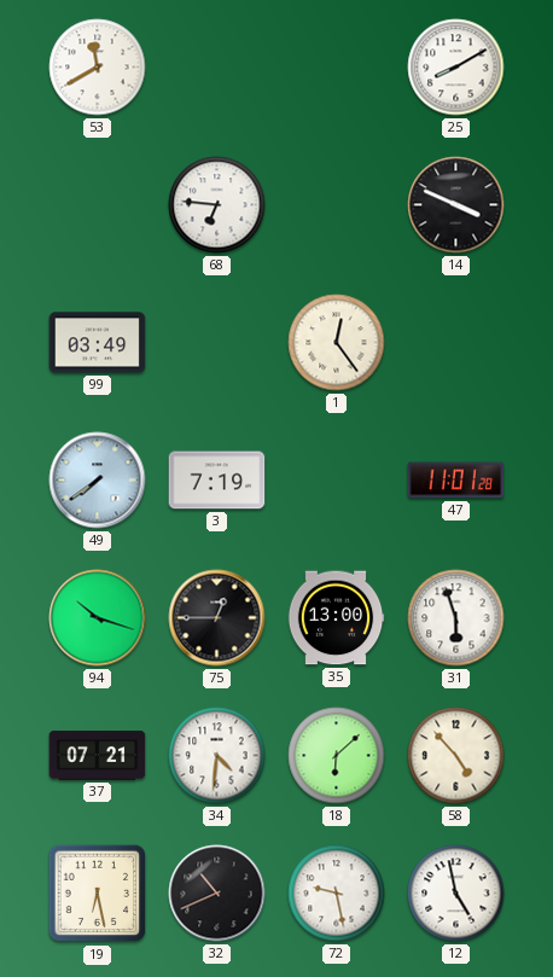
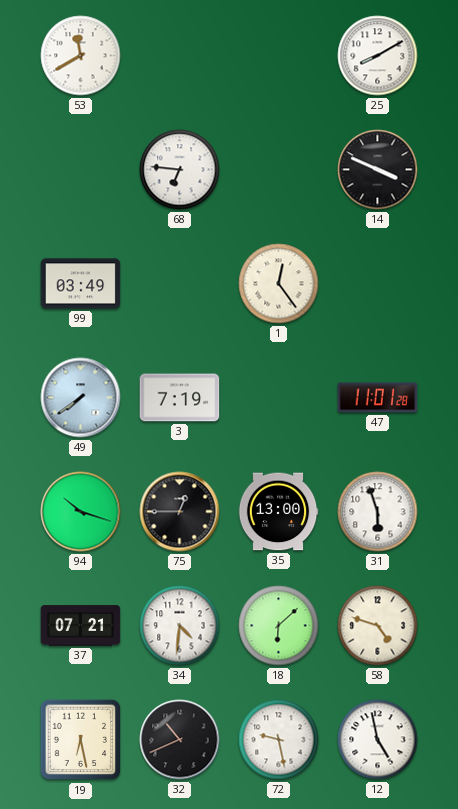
58: 4:53 -> 4:48 (378, 626)
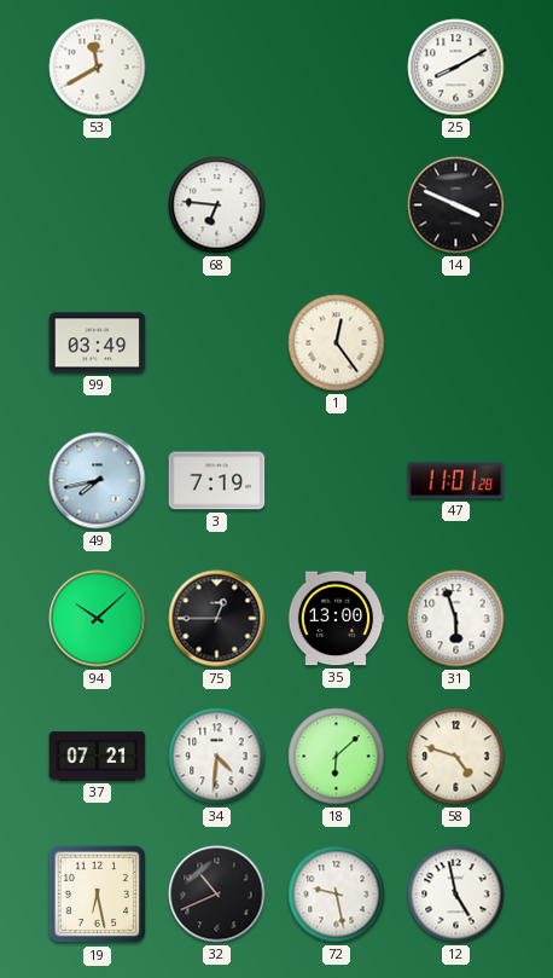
49: 7:39 -> 7:43 (98, 481)
94: 10:18 -> 10:08 (98, 619)
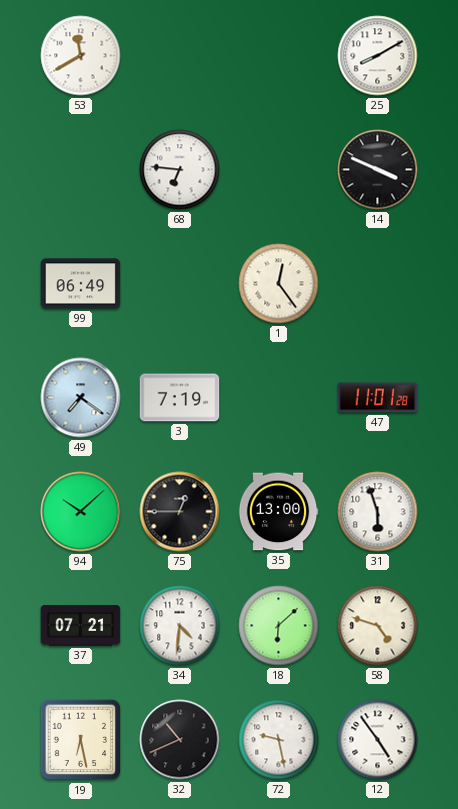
99: 03:49 -> 06:49 (81, 284)
49: 7:43 -> 7:21 (81, 398)
12: 4:58 -> 4:54 (378, 740)
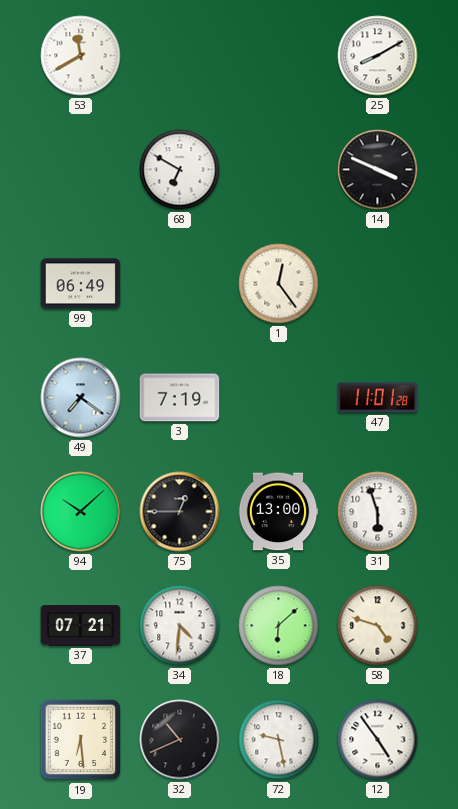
68: 6:46 -> 6:50 (180, 170)
19: 6:28 -> 6:29 (81, 740)
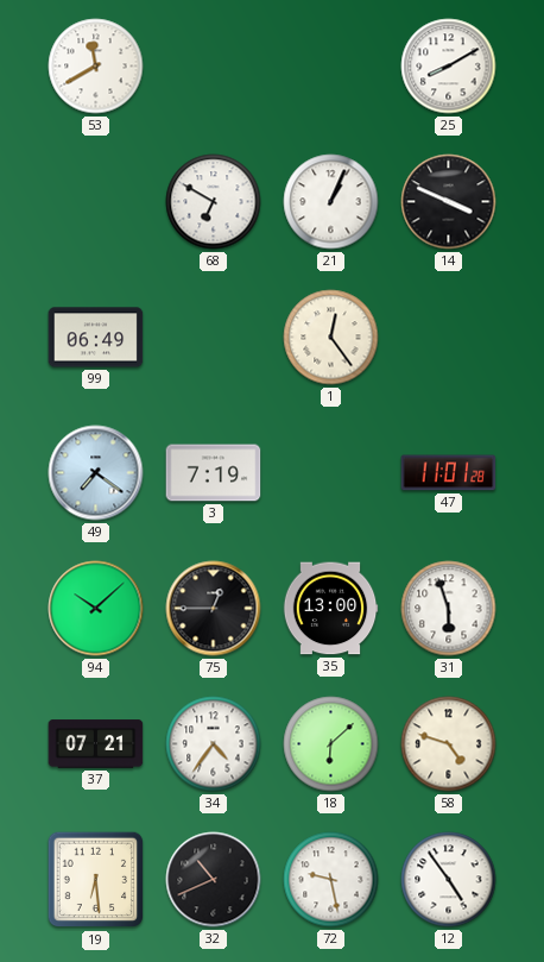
21: none -> 1:04 (331, 202)
34: 4:31 -> 4:36 (214, 744)
